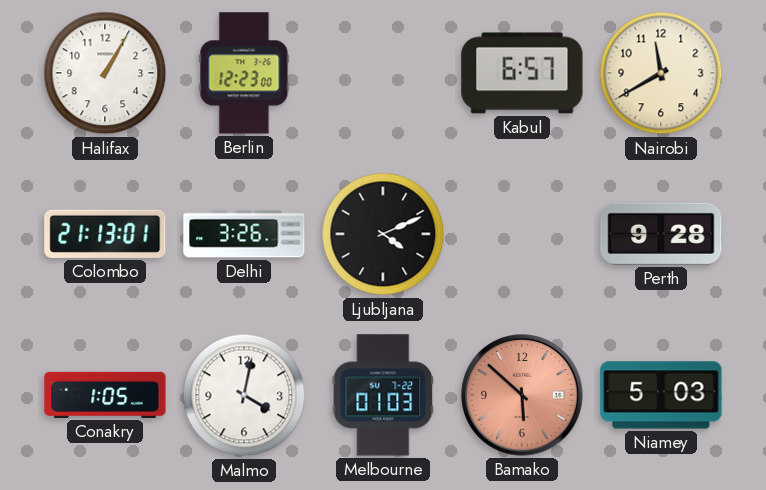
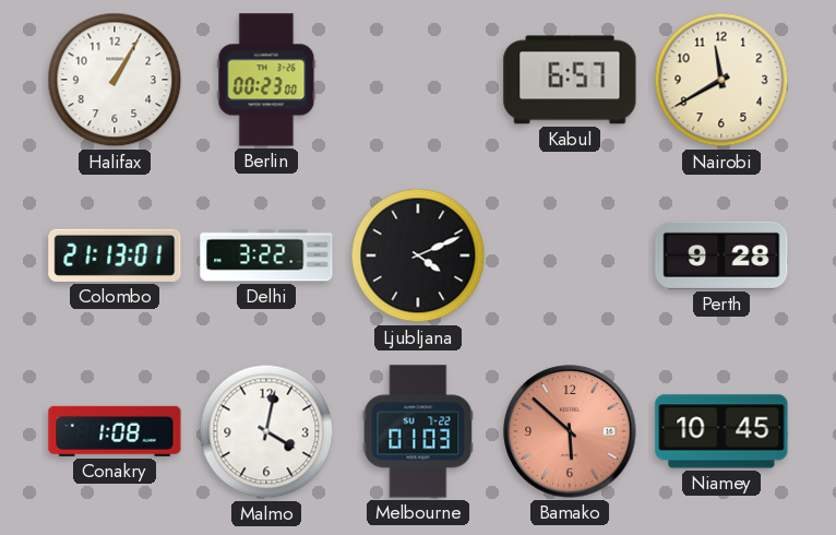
Berlin: 12:23 -> 00:23 (266, 80)
Delhi: 3:26 -> 3:22 (266, 255)
Conakry: 1:05 -> 1:08 (115, 431)
Niamey: 5:03 -> 10:45 (721, 431)
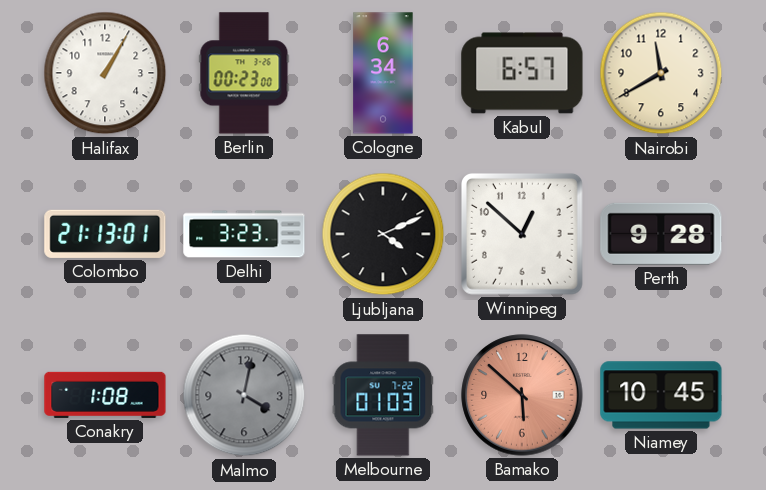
Cologne: none -> 6:34 (383, 73)
Delhi: 3:22 -> 3:23 (244, 234)
Winnipeg: none -> 12:52 (522, 234)
Malmo dial: white -> grey (244, 395)
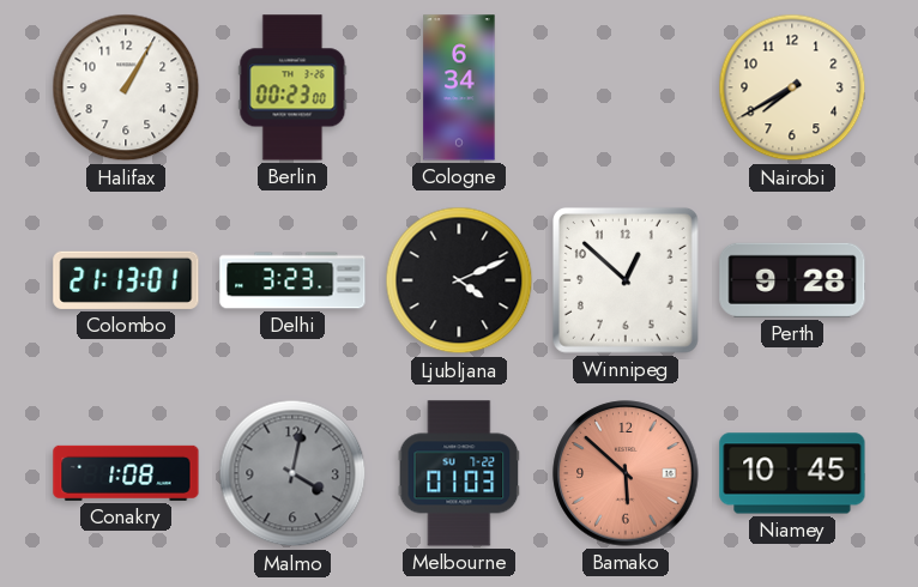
Kabul: 6:57 -> none (522, 73)
Nairobi: 11:40 -> 7:40 (792, 87)
